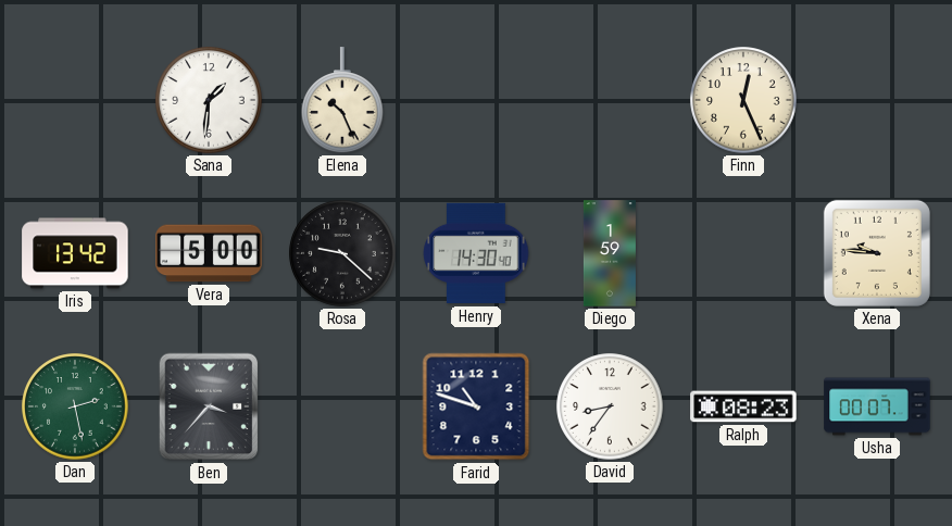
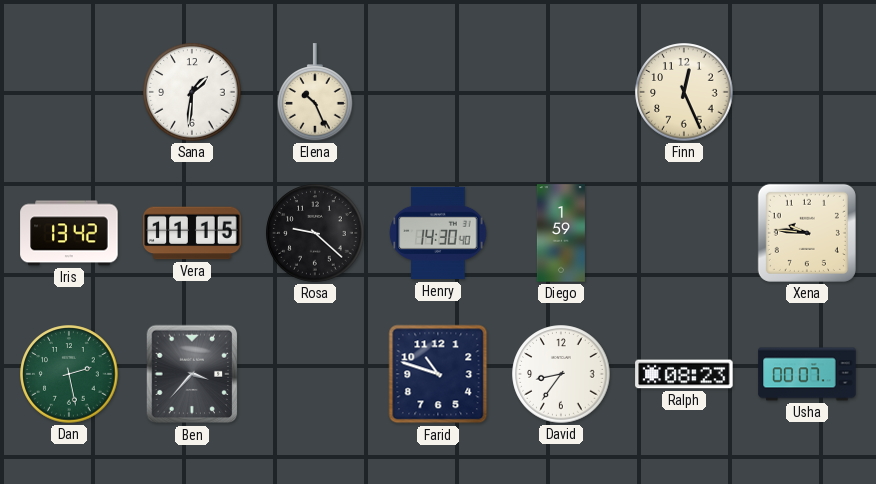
Vera: 5:00 -> 11:15 (192, 233)
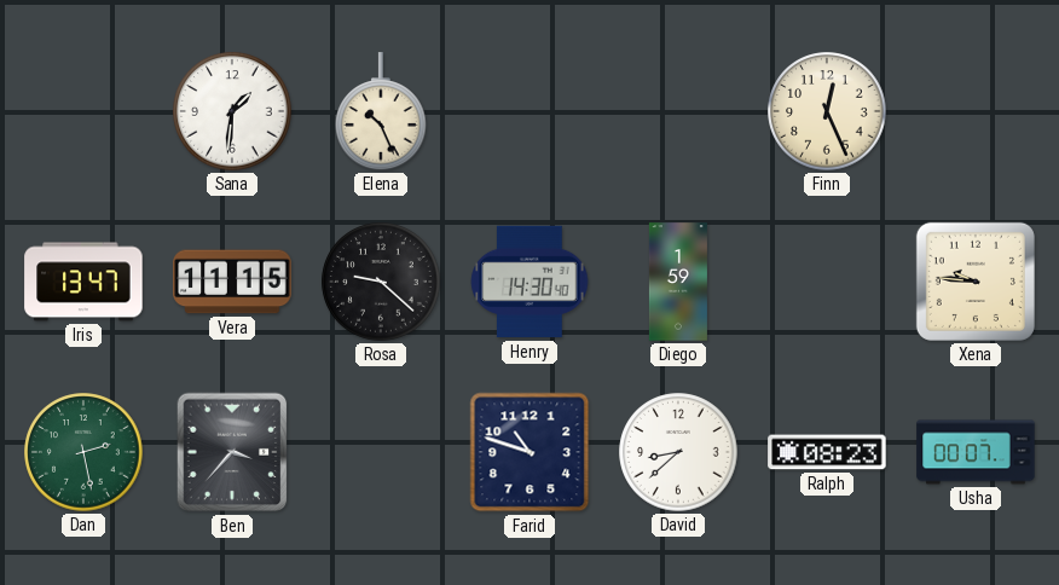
Iris: 13:42 -> 13:47 (83, 282)
David: 8:36 -> 8:38 (678, 452)
